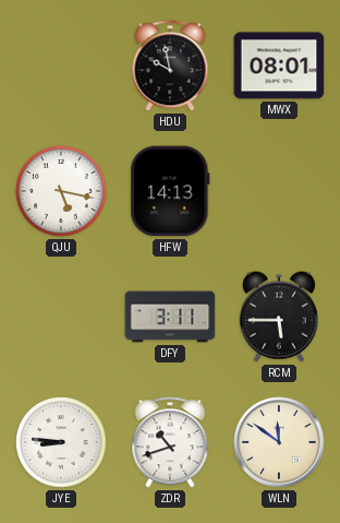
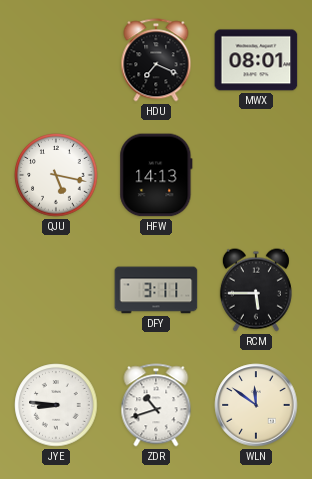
HDU: 9:58 -> 7:19 (156, 60)
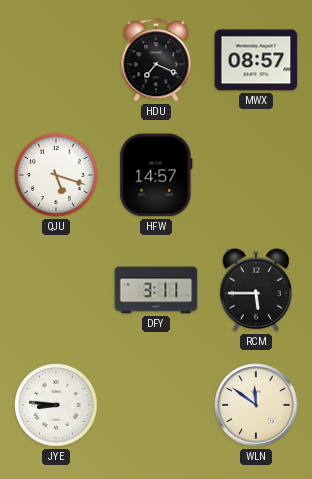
MWX: 08:01 -> 08:57 (256, 60)
QJU: 5:17 -> 5:18 (56, 175)
HFW: 14:13 -> 14:57 (156, 175)
ZDR: 10:42 -> none (156, 405)
